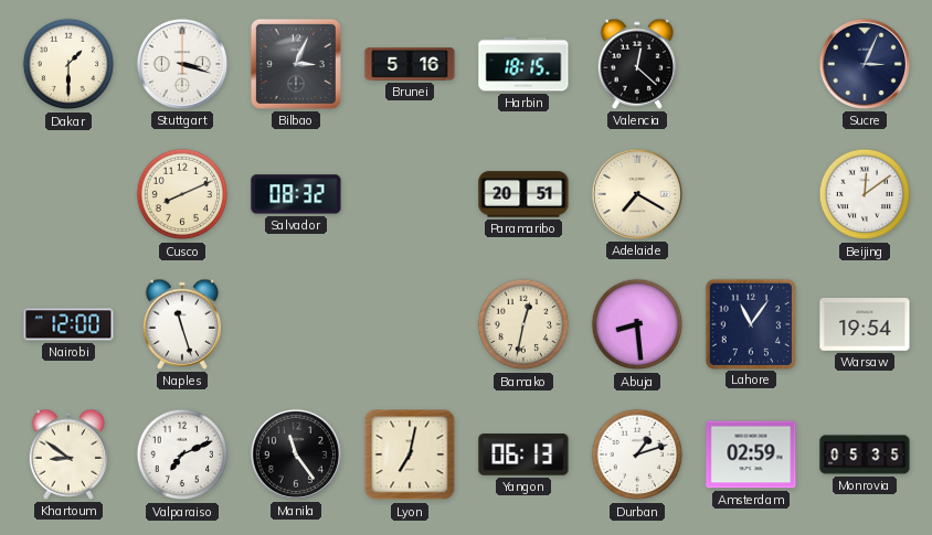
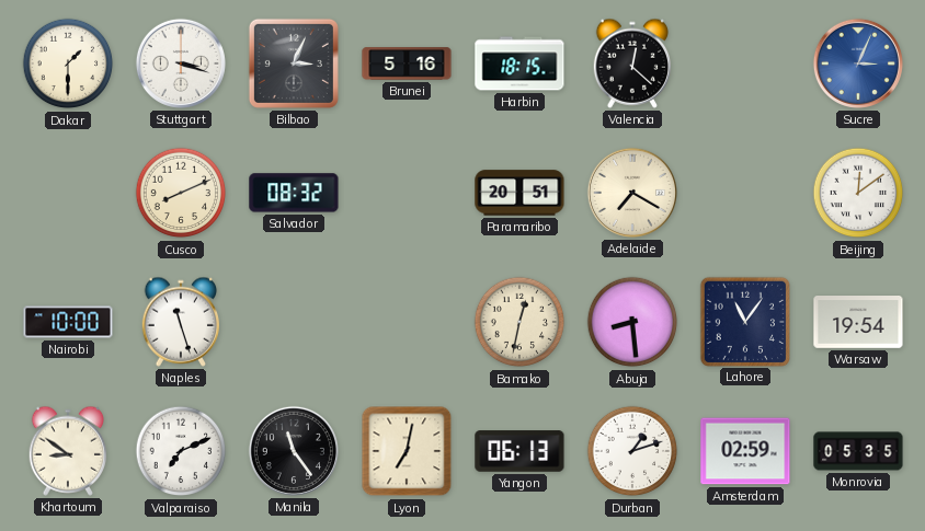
Sucre dial: navy -> blue (858, 64)
Nairobi: 12:00 -> 10:00 (68, 322)
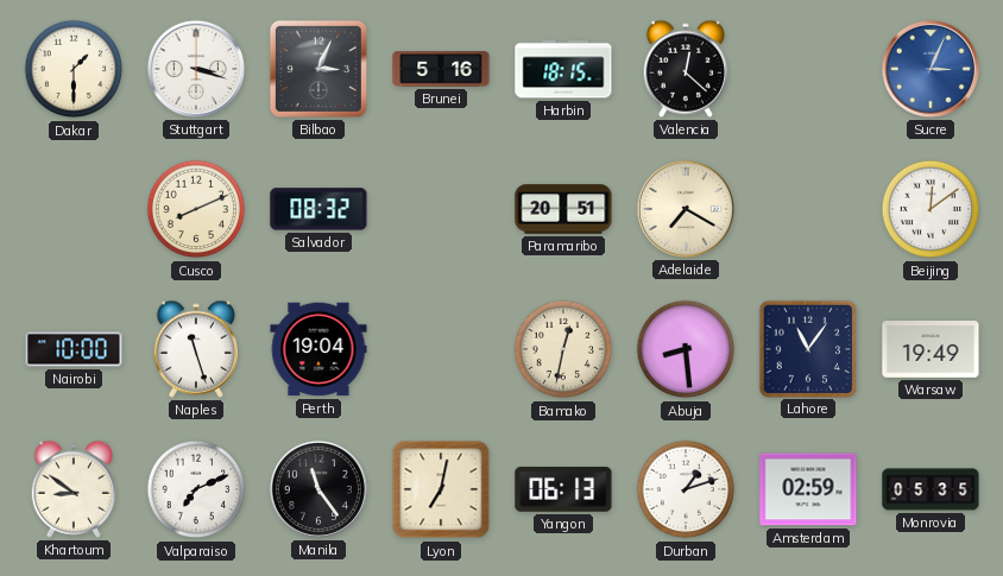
Perth: none -> 19:04 (318, 349)
Warsaw: 19:54 -> 19:49 (931, 350)
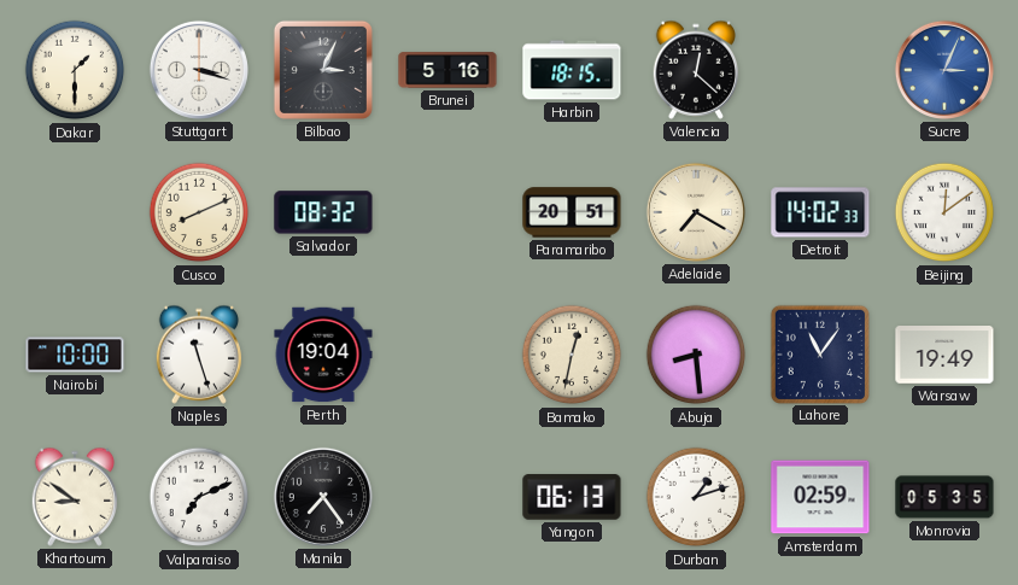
Detroit: none -> 14:02 (820, 212)
Manila: 11:24 -> 7:24 (323, 497)
Lyon: 7:02 -> none (441, 489)
